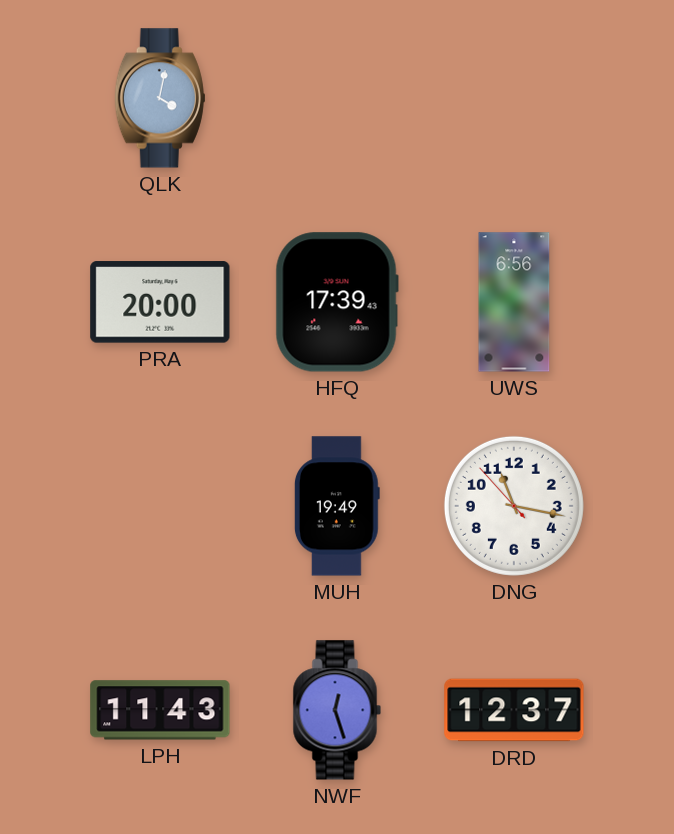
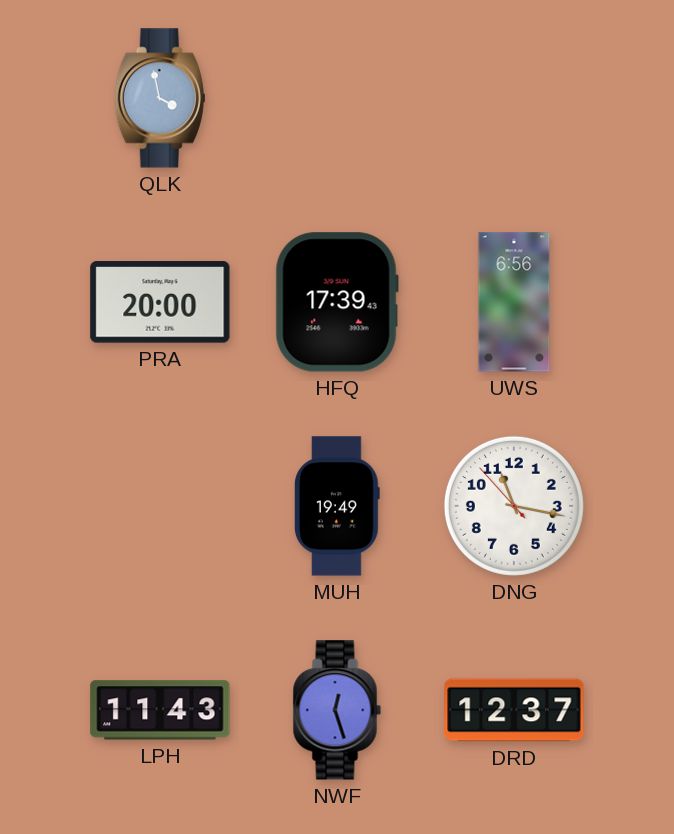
QLK: 4:02 -> 3:58 (160, 98)
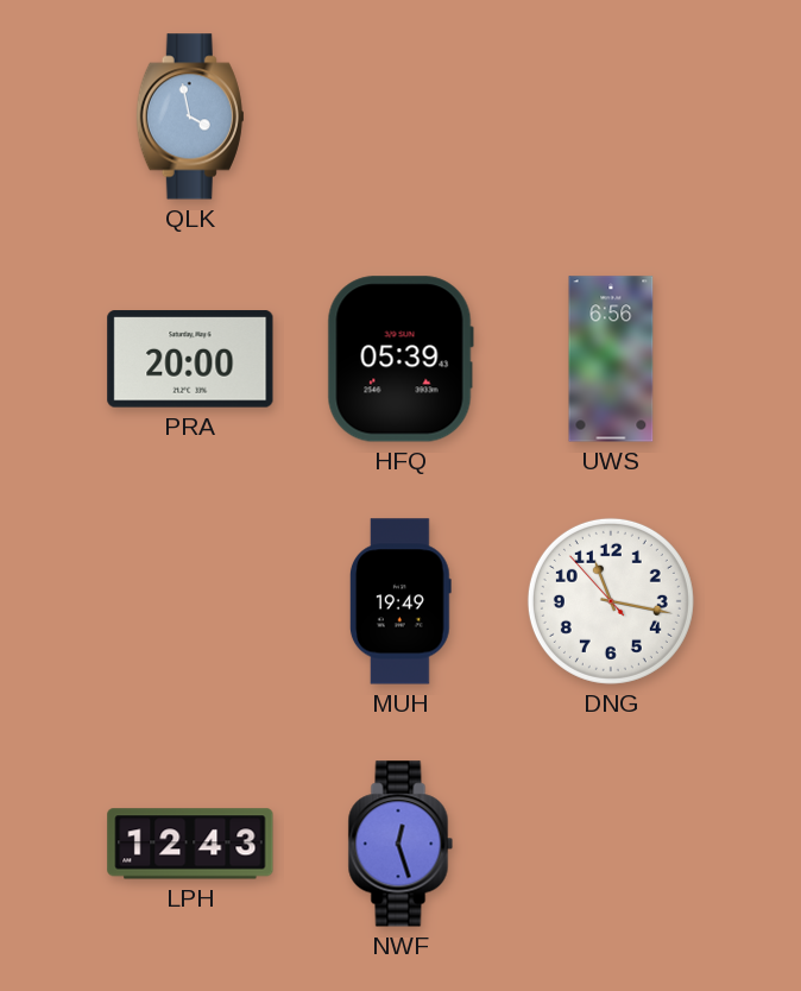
HFQ: 17:39 -> 05:39 (400, 359)
LPH: 11:43 -> 12:43 (190, 844)
DRD: 12:37 -> none (514, 710)
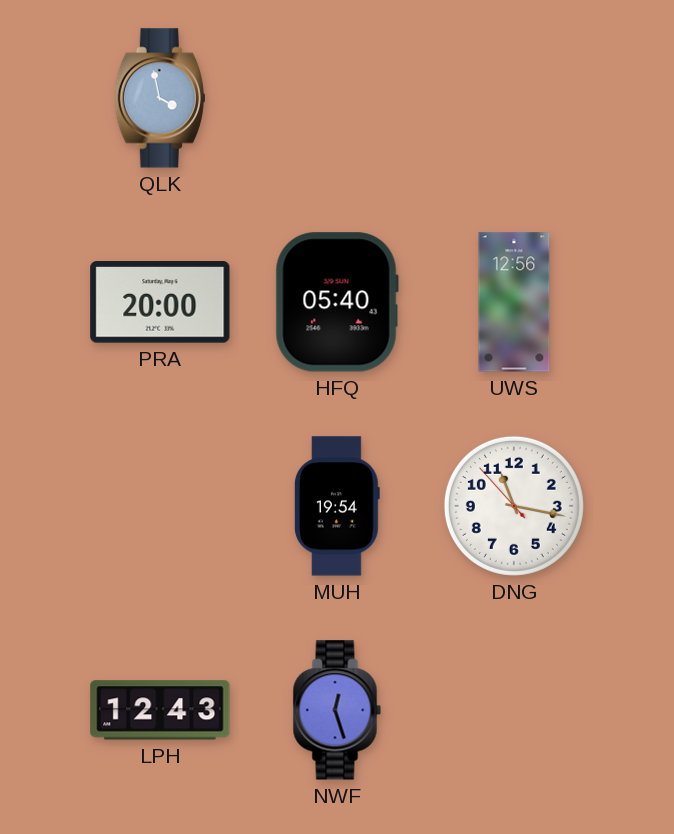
HFQ: 05:39 -> 05:40 (337, 302)
UWS: 6:56 -> 12:56 (514, 302)
MUH: 19:49 -> 19:54 (337, 506)
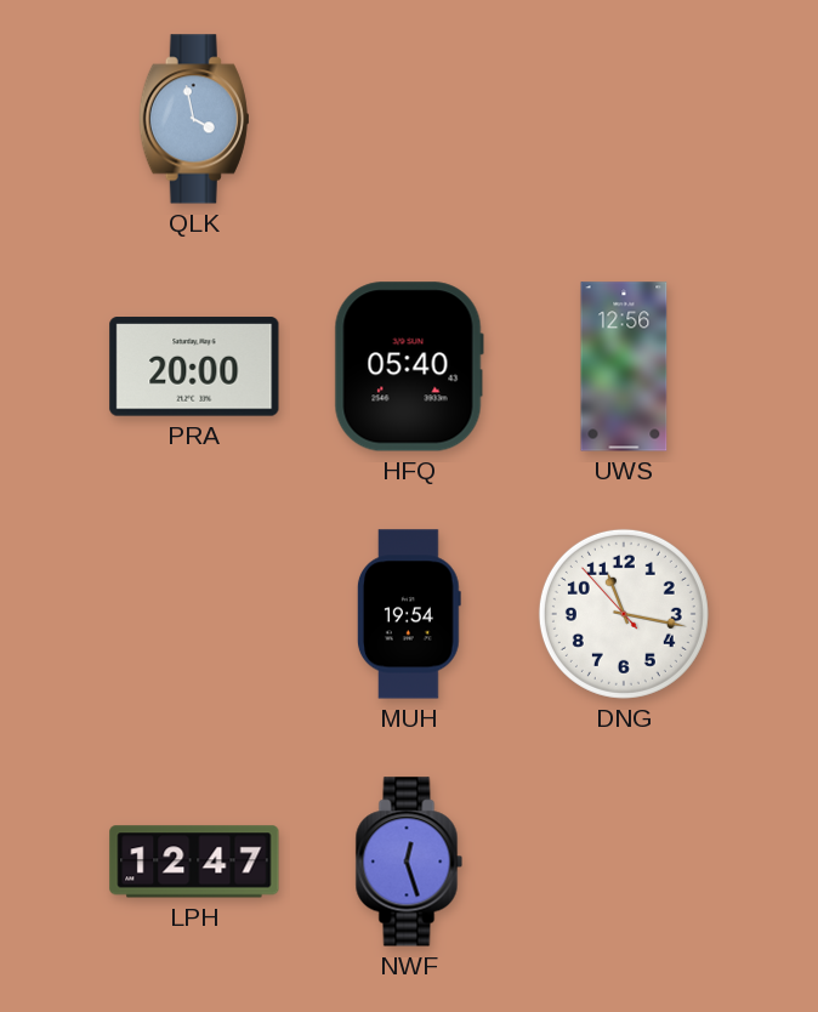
LPH: 12:43 -> 12:47 (194, 862)
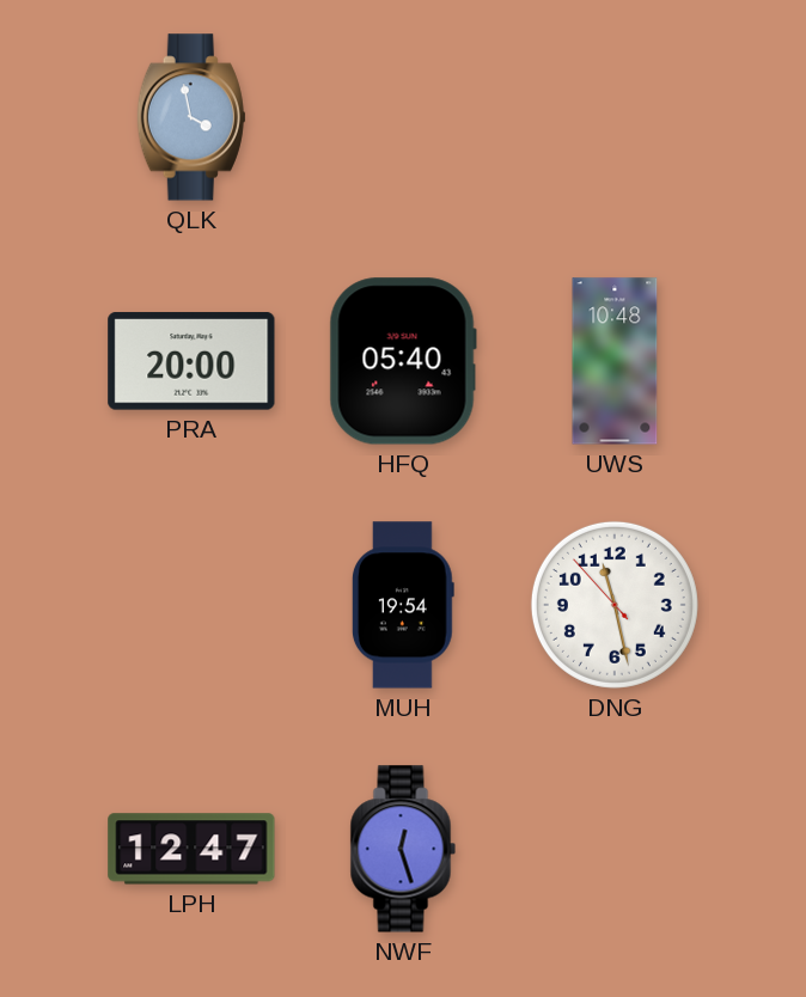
UWS: 12:56 -> 10:48 (615, 361)
DNG: 11:16 -> 11:27 (615, 605)
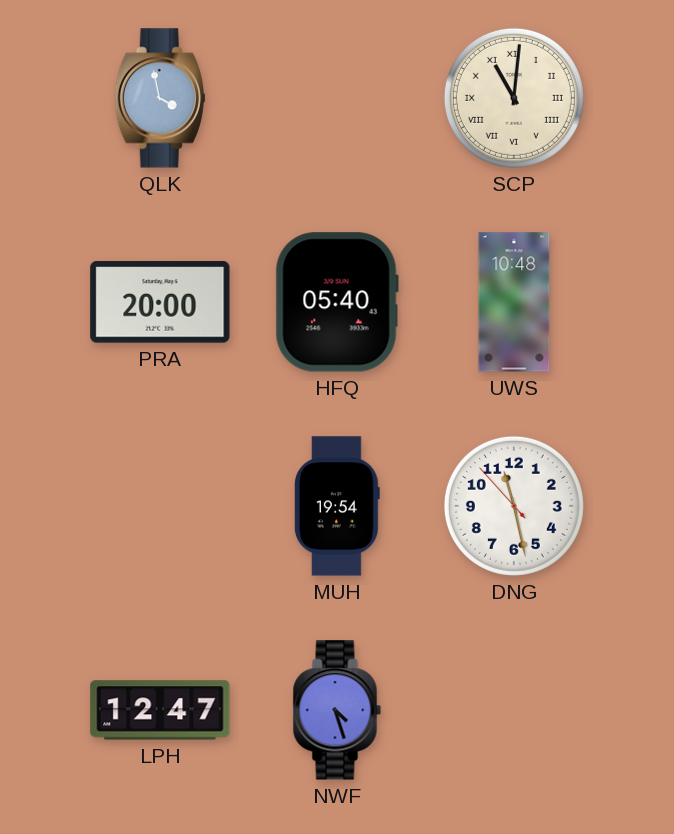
SCP: none -> 11:01 (514, 98)
NWF: 12:27 -> 4:27 (337, 710)
